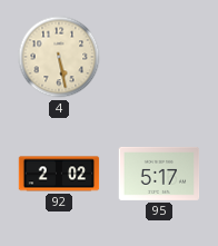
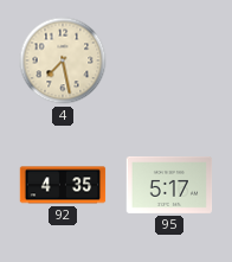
4: 5:28 -> 7:28 (63, 60)
92: 2:02 -> 4:35 (63, 185)
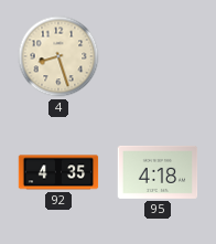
4: 7:28 -> 8:27 (58, 56)
95: 5:17 -> 4:18 (158, 172)
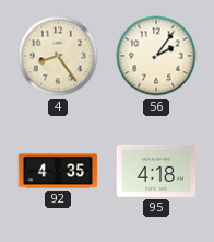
4: 8:27 -> 8:24 (58, 56)
56: none -> 2:06 (156, 56)
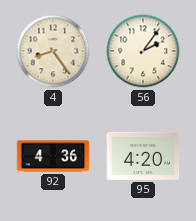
92: 4:35 -> 4:36 (53, 156)
95: 4:18 -> 4:20 (143, 156)
